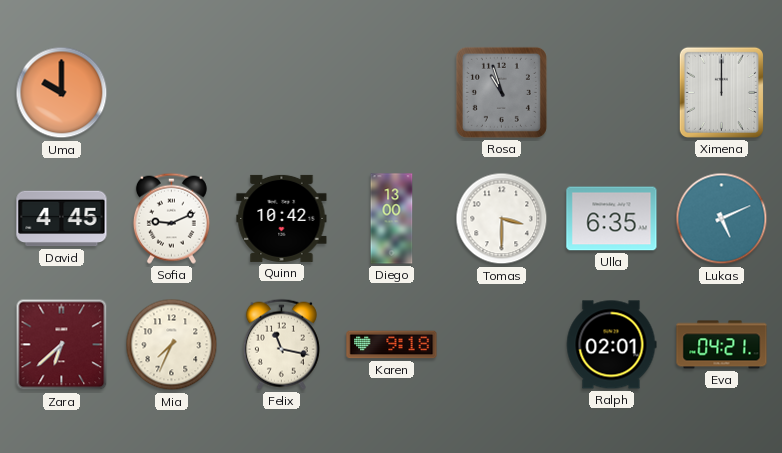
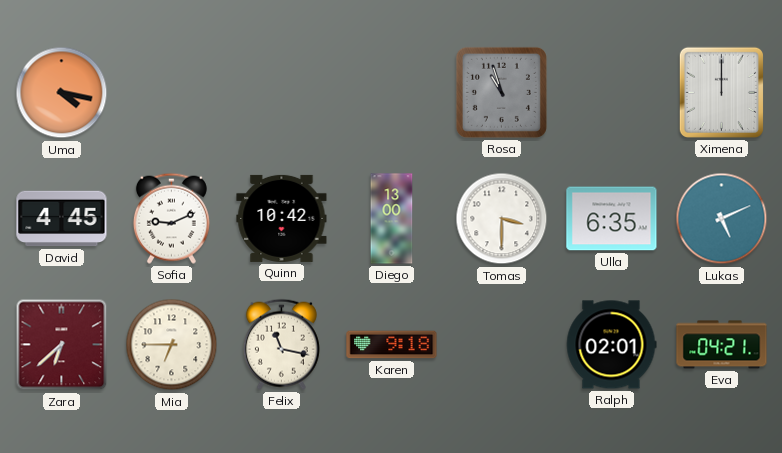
Uma: 10:00 -> 4:17 (62, 93)
Mia: 7:34 -> 6:45 (172, 345)
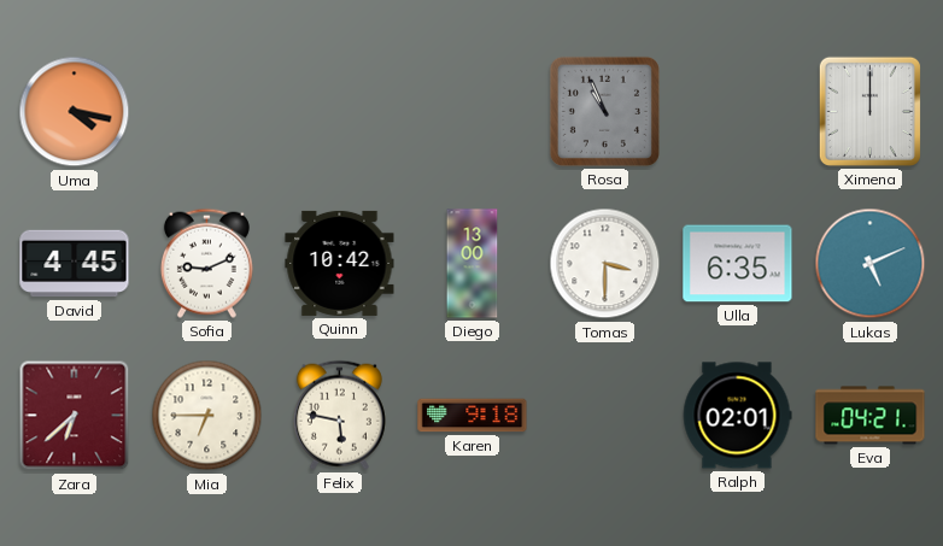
Rosa: 10:57 -> 10:56 (604, 111)
Felix: 11:17 -> 5:47 (339, 415)
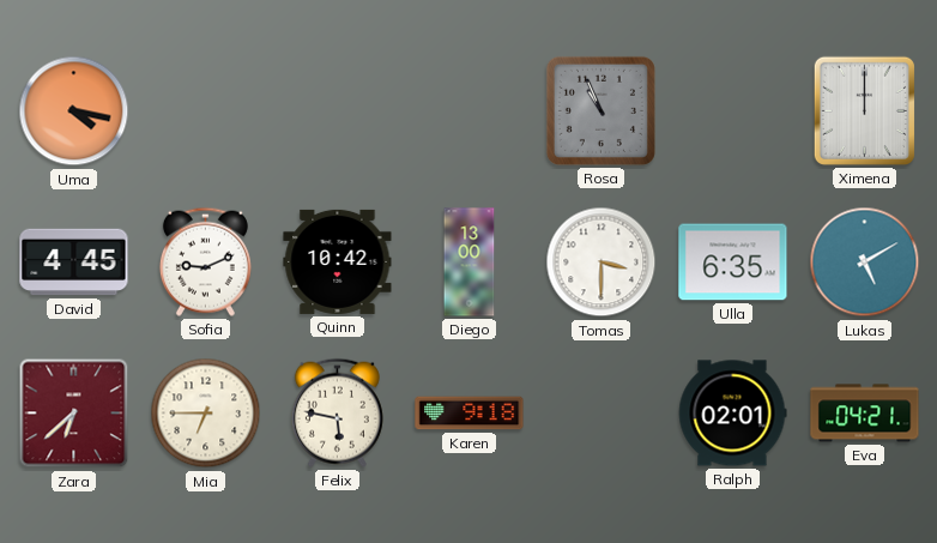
Lukas: 5:11 -> 5:10 (865, 263)
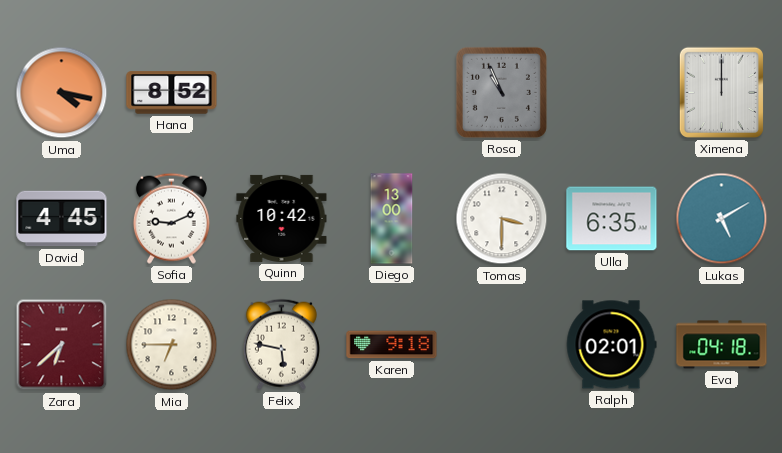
Hana: none -> 8:52 (172, 93)
Eva: 04:21 -> 04:18 (722, 345)
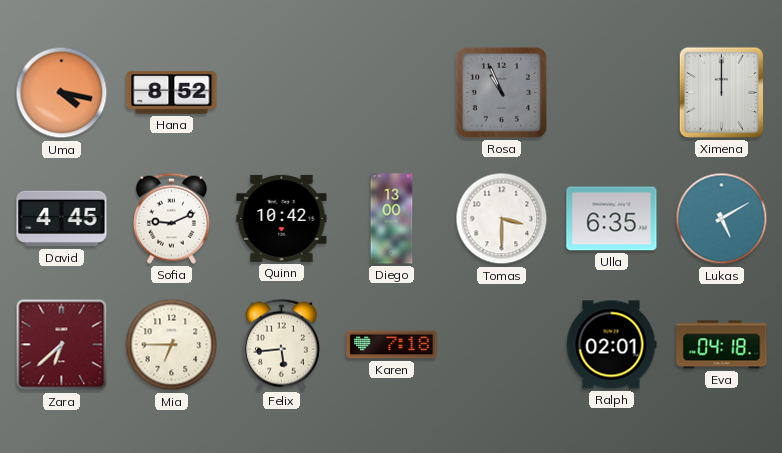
Felix: 5:47 -> 5:44 (281, 344)
Karen: 9:18 -> 7:18 (392, 345)
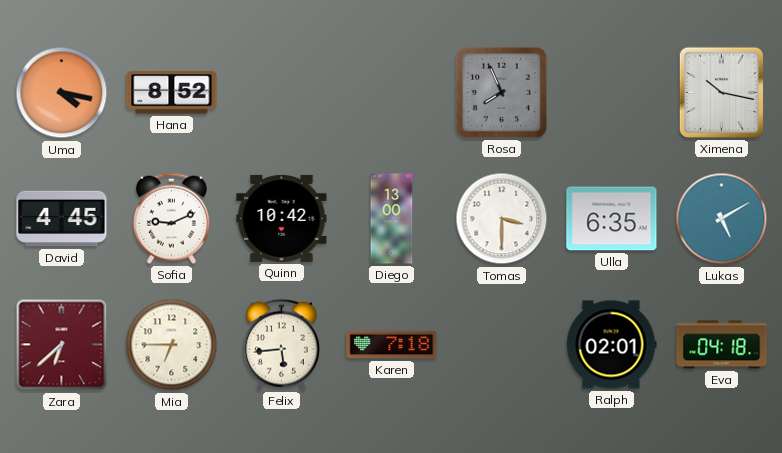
Rosa: 10:56 -> 7:56 (501, 92)
Ximena: 12:00 -> 10:17 (721, 92)
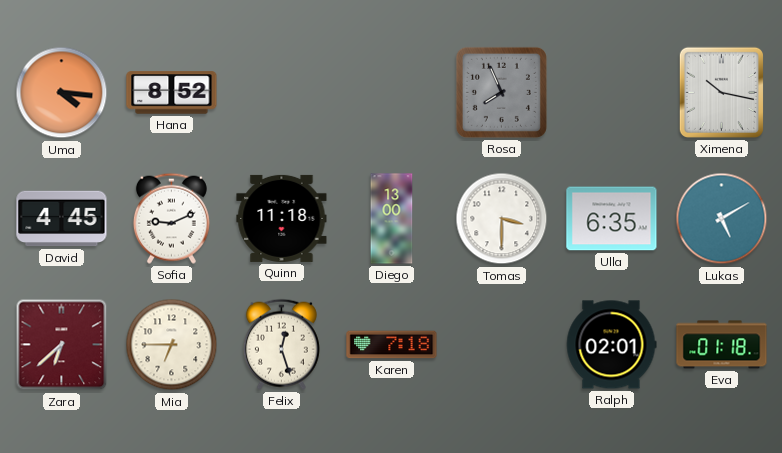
Uma: 4:17 -> 4:16 (62, 93)
Quinn: 10:42 -> 11:18 (282, 218)
Felix: 5:44 -> 12:27 (281, 344)
Eva: 04:18 -> 01:18 (722, 345)
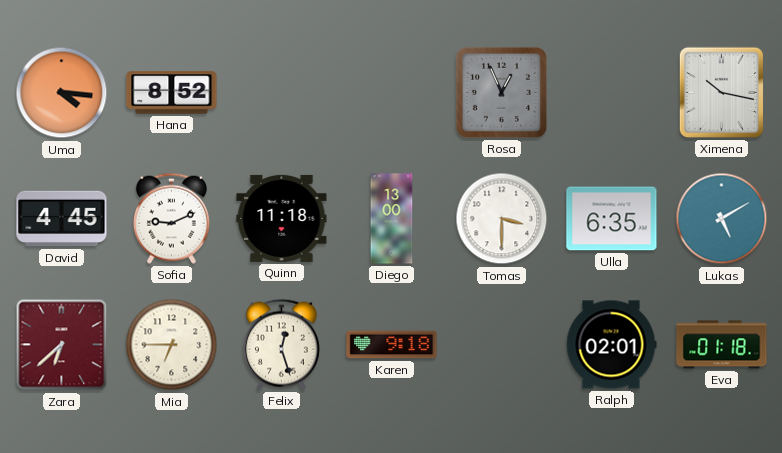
Rosa: 7:56 -> 12:56 (501, 92)
Karen: 7:18 -> 9:18 (392, 345)
